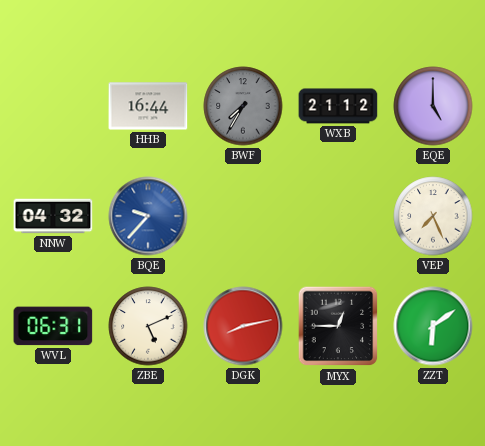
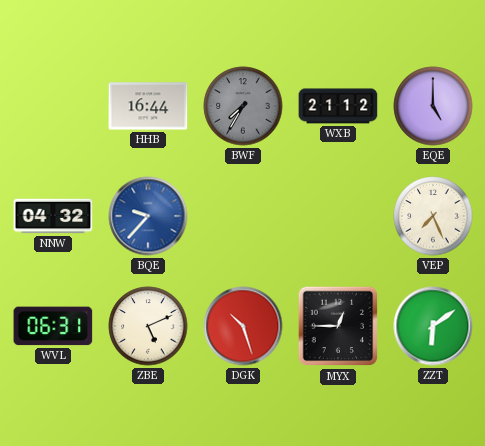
DGK: 8:13 -> 10:27 (243, 326)
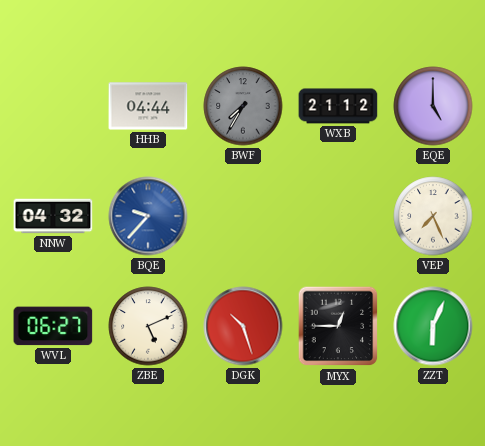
HHB: 16:44 -> 04:44 (148, 106)
WVL: 06:31 -> 06:27 (53, 326)
ZZT: 6:09 -> 6:04 (433, 326)
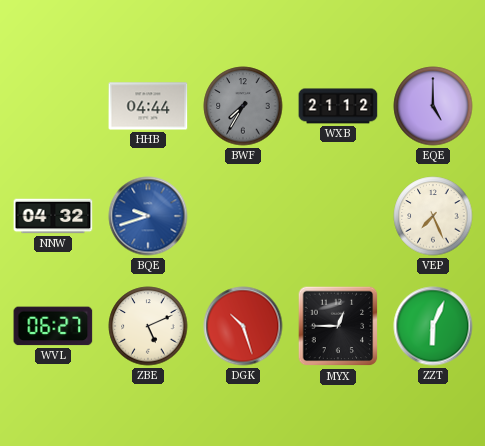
BQE: 9:37 -> 9:42 (148, 216)
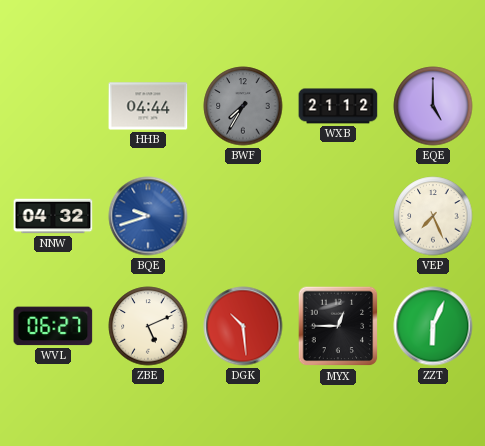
DGK: 10:27 -> 10:29 (243, 326)
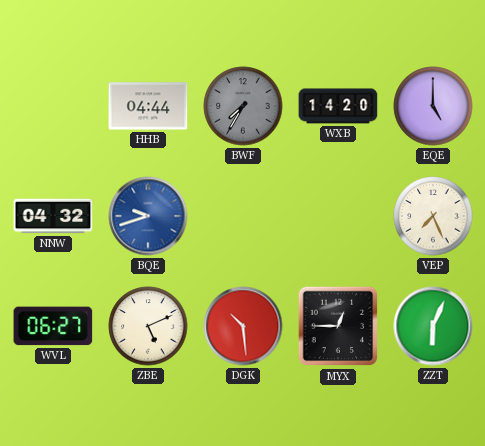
WXB: 21:12 -> 14:20 (338, 106)
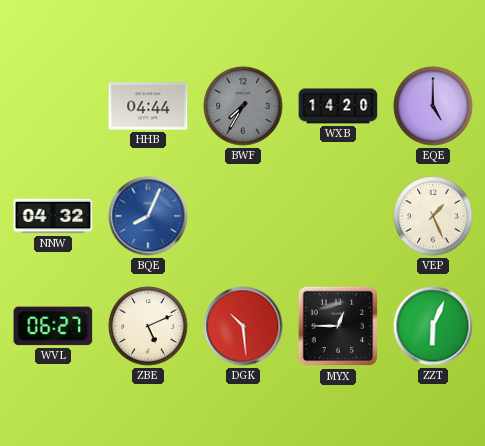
BQE: 9:42 -> 8:04 (148, 216)
VEP: 7:26 -> 1:26 (433, 216)
